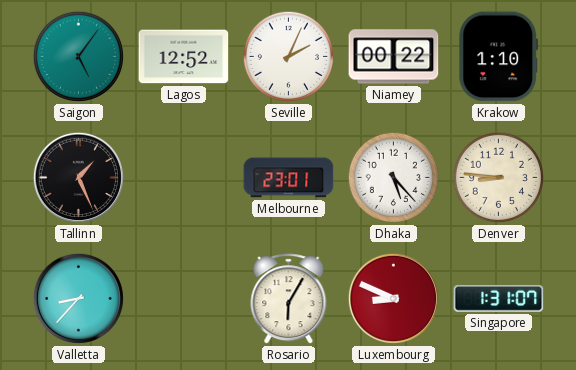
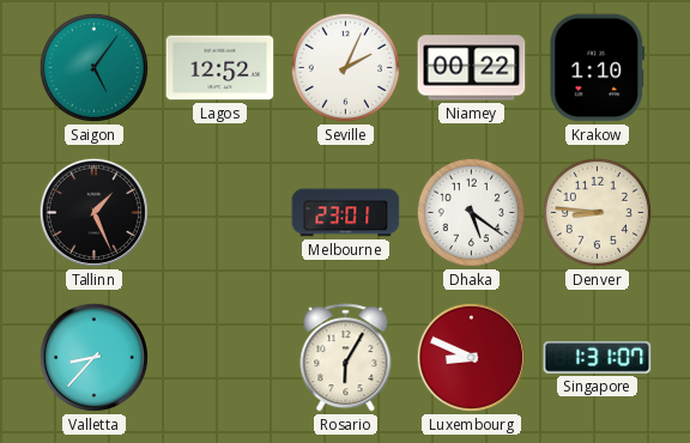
Dhaka: 5:23 -> 5:21 (471, 212)
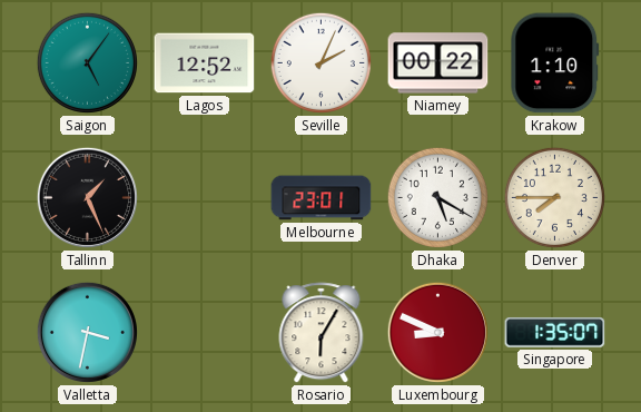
Dhaka: 5:21 -> 5:20 (437, 197)
Denver: 8:46 -> 7:45 (554, 197)
Valletta: 8:37 -> 3:32 (87, 332)
Singapore: 1:31 -> 1:35 (555, 332)
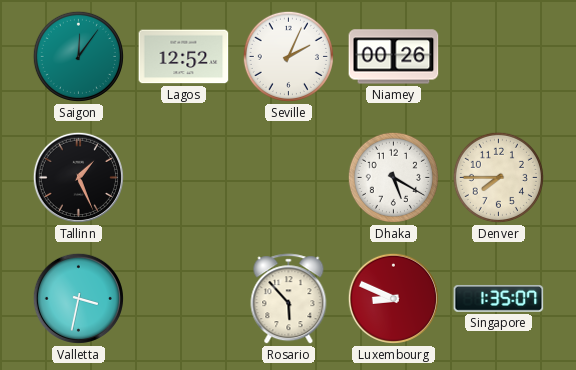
Saigon: 5:06 -> 12:06 (78, 56)
Niamey: 00:22 -> 00:26 (394, 57)
Krakow: 1:10 -> none (555, 63)
Melbourne: 23:01 -> none (322, 198)
Rosario: 6:05 -> 5:53 (289, 299)
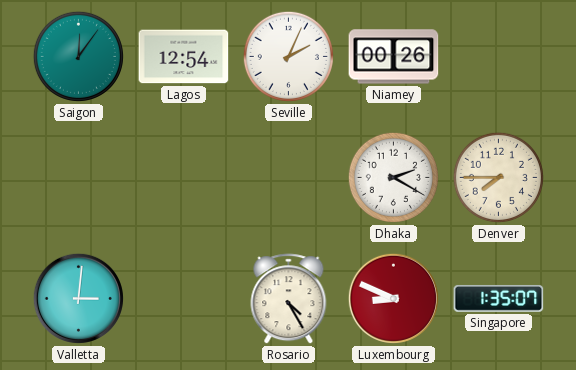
Lagos: 12:52 -> 12:54 (184, 57)
Tallinn: 1:26 -> none (78, 177)
Dhaka: 5:20 -> 2:20 (393, 177)
Valletta: 3:32 -> 3:01 (78, 298)
Rosario: 5:53 -> 4:25 (289, 299)
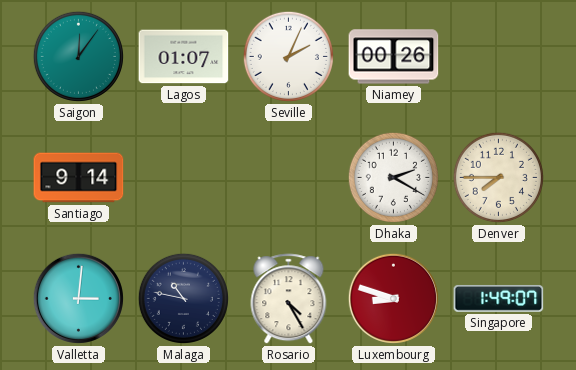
Lagos: 12:54 -> 01:07 (184, 57)
Santiago: none -> 9:14 (79, 178)
Malaga: none -> 10:47 (183, 298)
Luxembourg: 8:49 -> 8:48 (393, 298)
Singapore: 1:35 -> 1:49 (499, 298)
